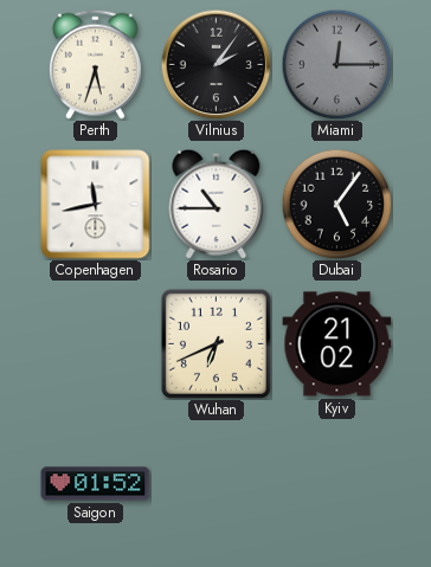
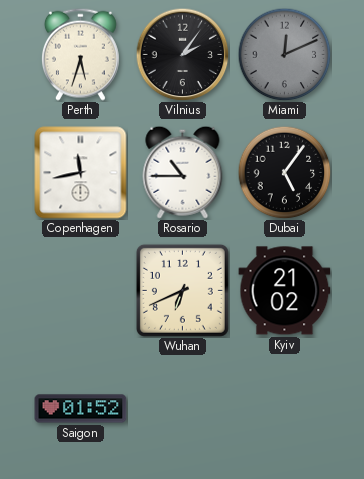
Miami: 12:15 -> 12:11 (284, 54)
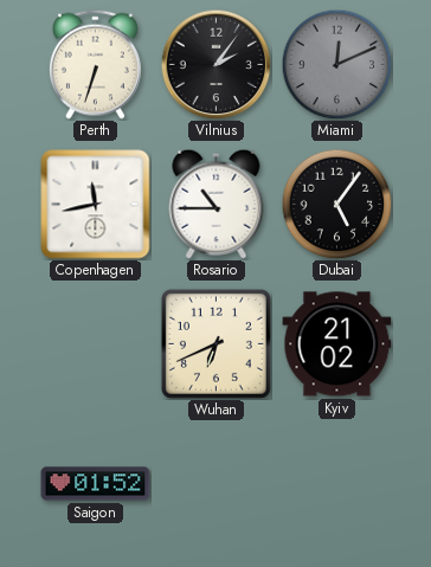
Perth: 5:33 -> 6:33 (95, 64)
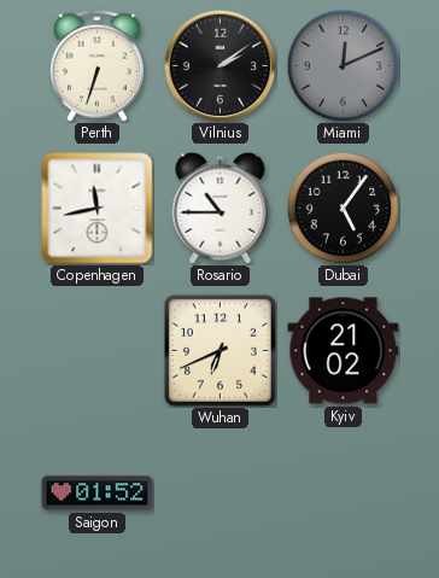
Vilnius: 2:06 -> 2:09 (219, 65)
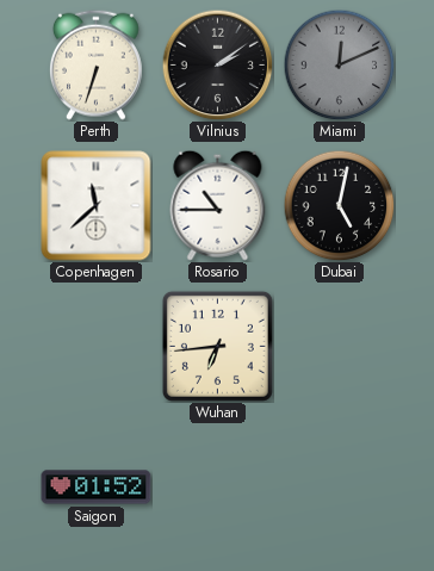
Copenhagen: 11:43 -> 11:38 (97, 206)
Dubai: 5:06 -> 5:02 (339, 205)
Wuhan: 6:41 -> 6:44 (217, 346)
Kyiv: 21:02 -> none (344, 351)
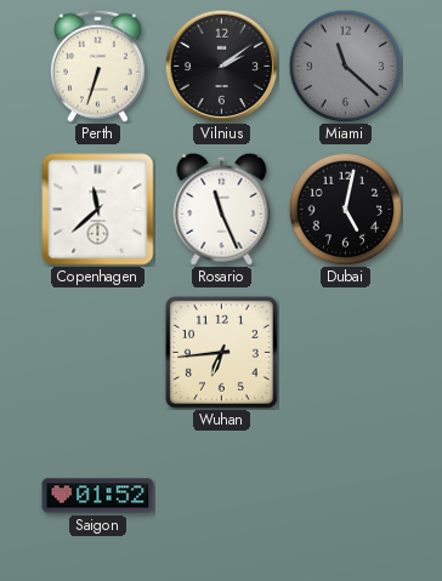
Miami: 12:11 -> 11:22 (345, 65)
Rosario: 10:45 -> 11:26 (222, 209)
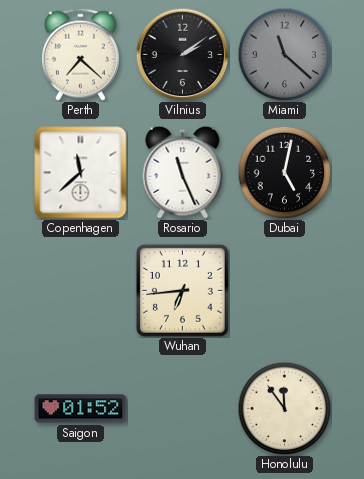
Perth: 6:33 -> 7:22 (80, 54)
Honolulu: none -> 11:54 (284, 408)
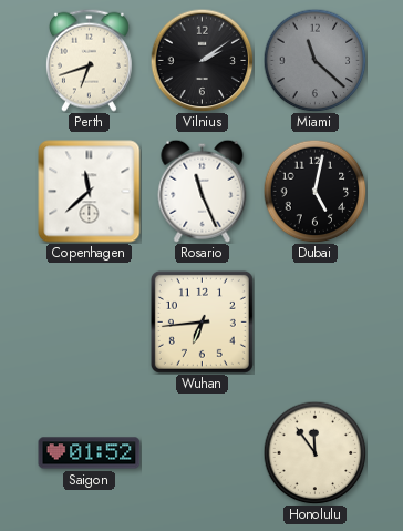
Perth: 7:22 -> 6:42 (89, 60)
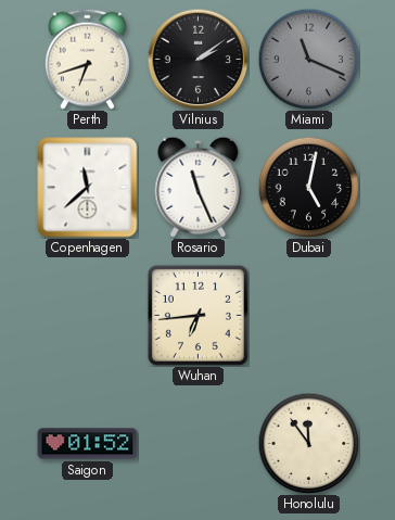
Miami: 11:22 -> 11:19 (308, 59)
